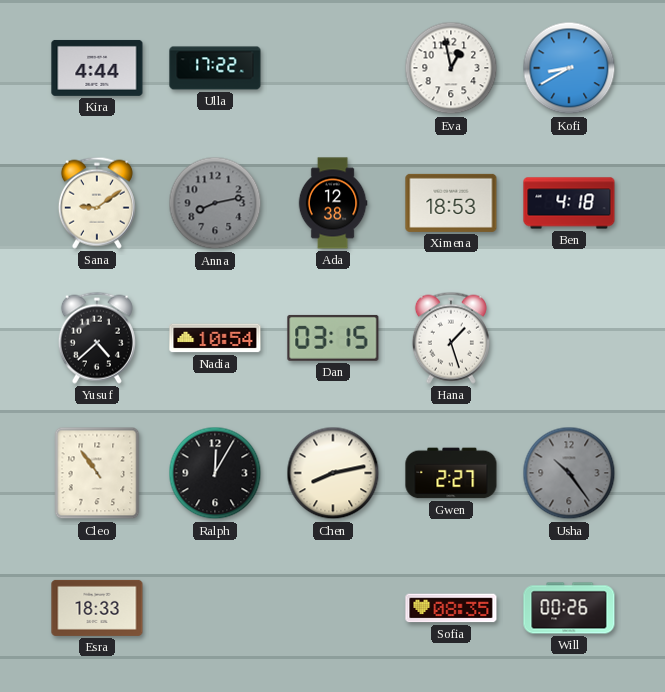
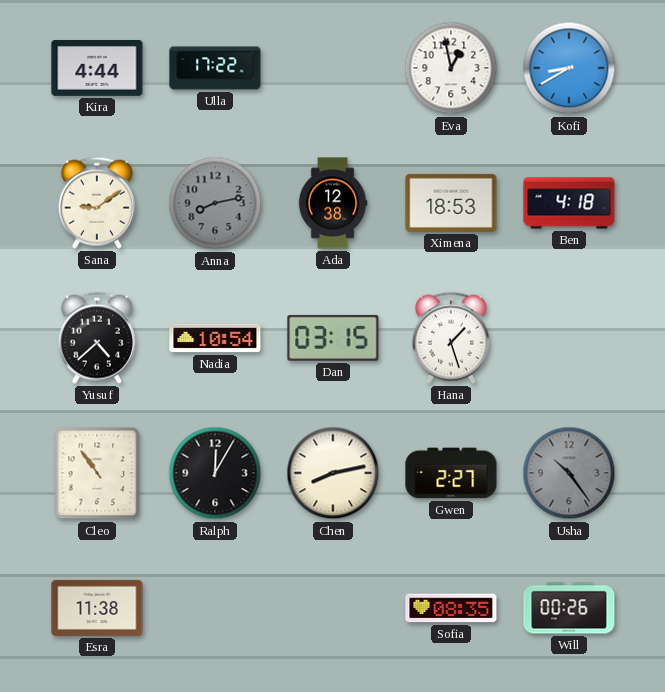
Esra: 18:33 -> 11:38 (97, 608)
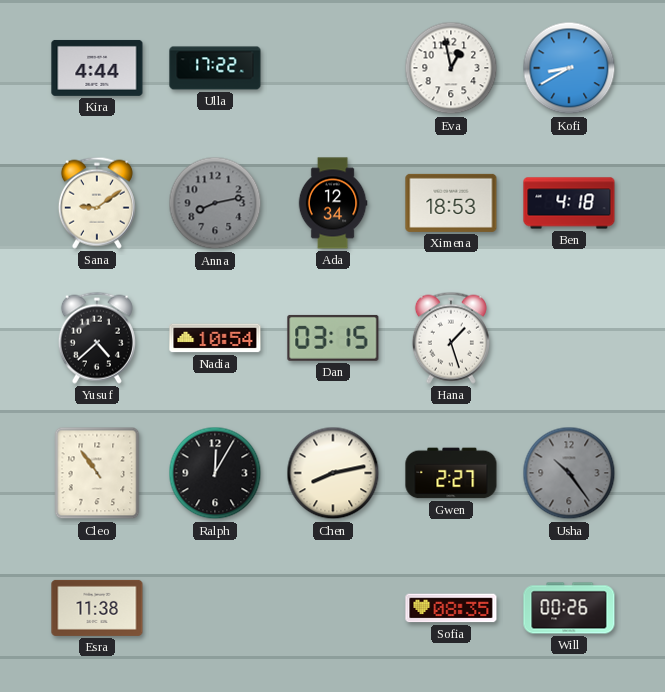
Ada: 12:38 -> 12:34 (333, 203)
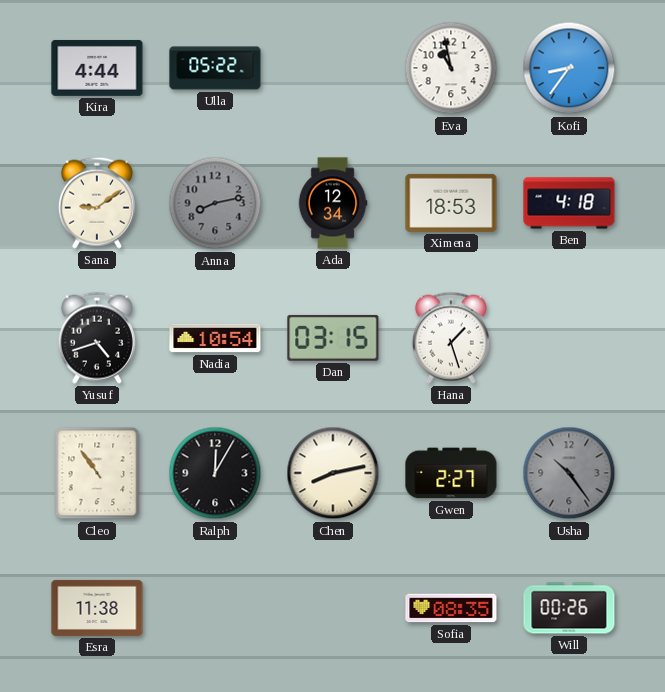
Ulla: 17:22 -> 05:22 (215, 68)
Eva: 12:58 -> 10:58 (451, 68)
Kofi: 8:40 -> 8:36 (569, 68)
Yusuf: 4:38 -> 4:42 (97, 338)
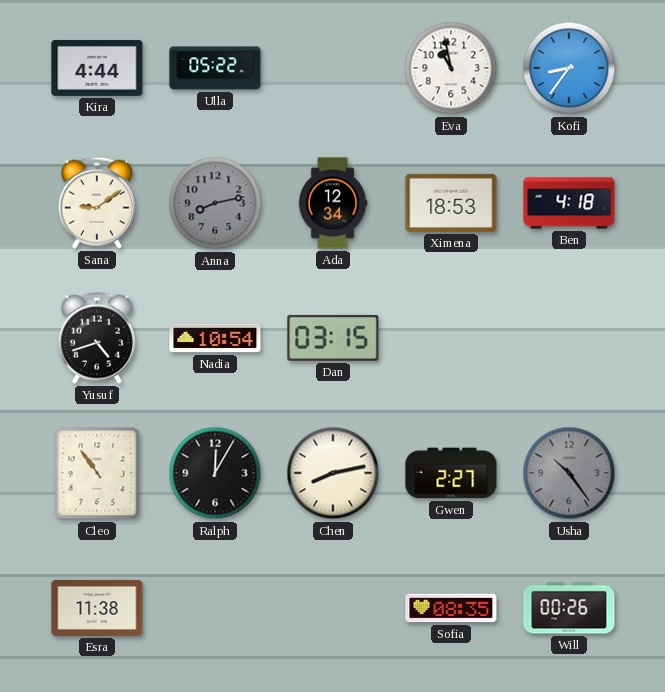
Hana: 1:27 -> none (451, 338)
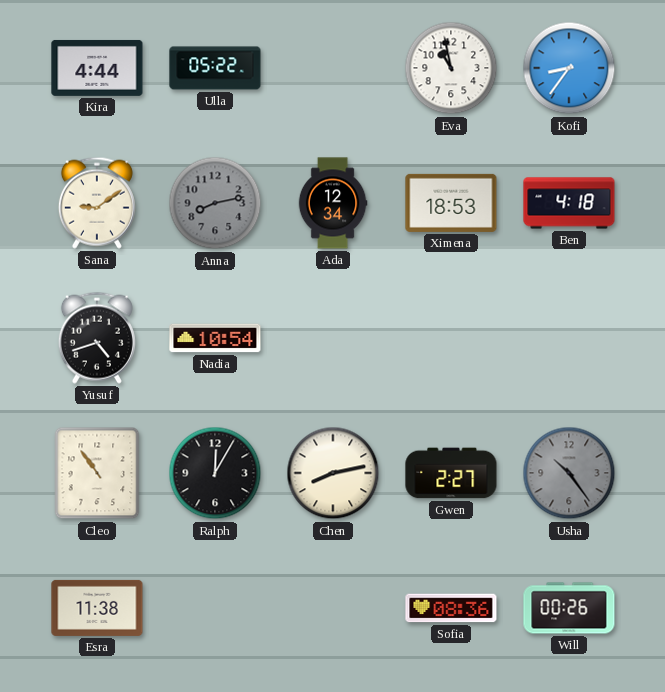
Dan: 03:15 -> none (333, 338)
Sofia: 08:35 -> 08:36 (451, 608)
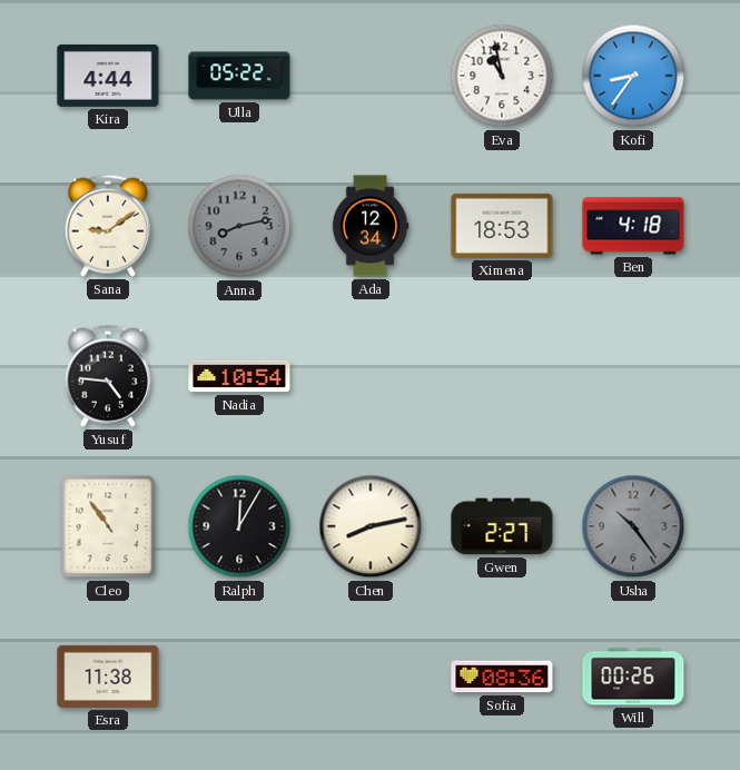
Yusuf: 4:42 -> 4:46 (108, 376)
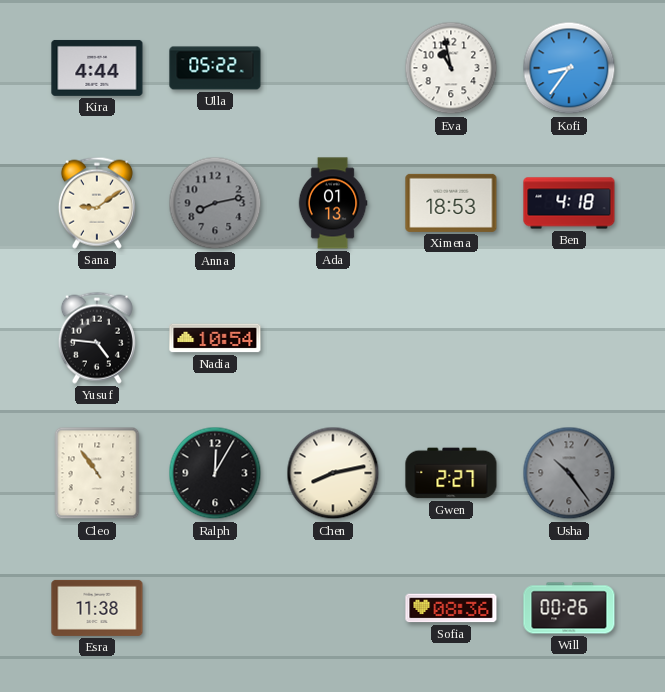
Ada: 12:34 -> 01:13 (333, 203)
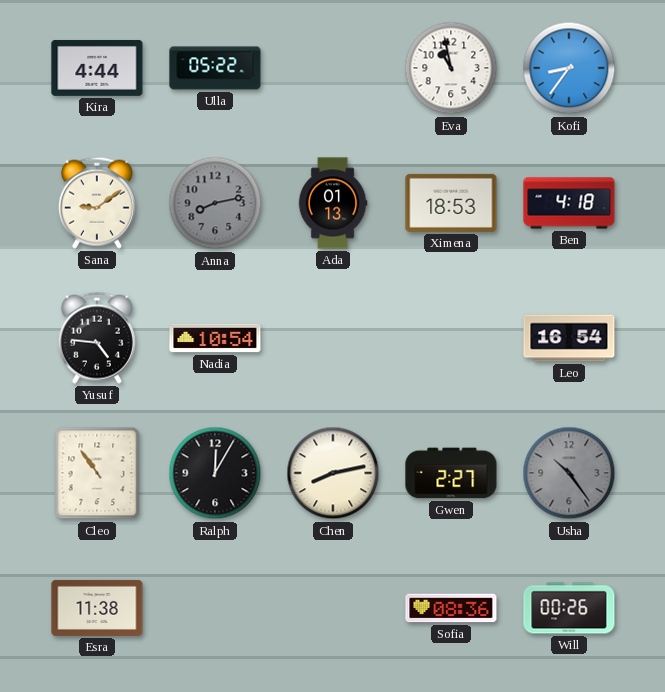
Leo: none -> 16:54 (569, 338)
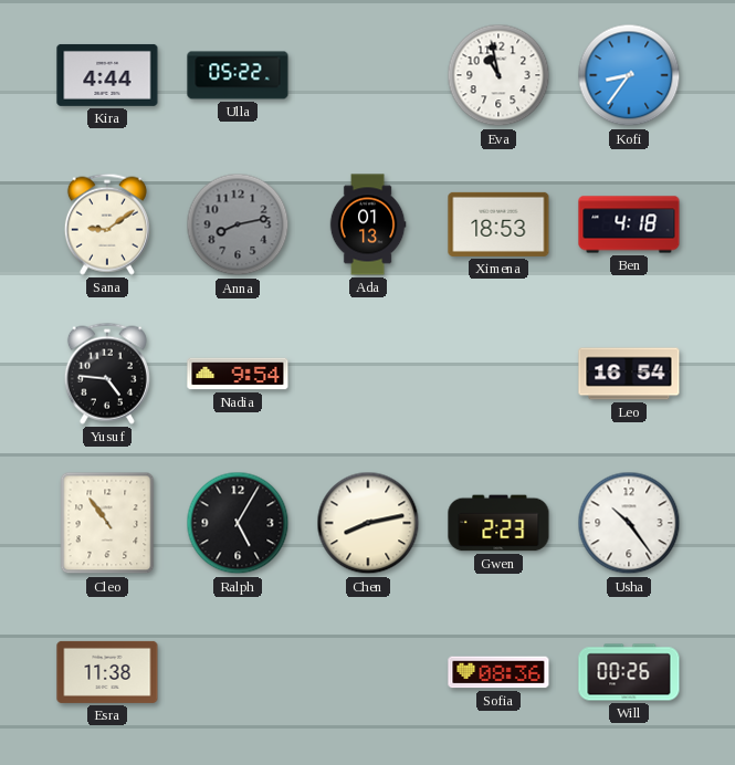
Nadia: 10:54 -> 9:54 (238, 374)
Ralph: 12:05 -> 5:05 (238, 523)
Gwen: 2:27 -> 2:23 (498, 523)
Usha dial: grey -> white (629, 523)
